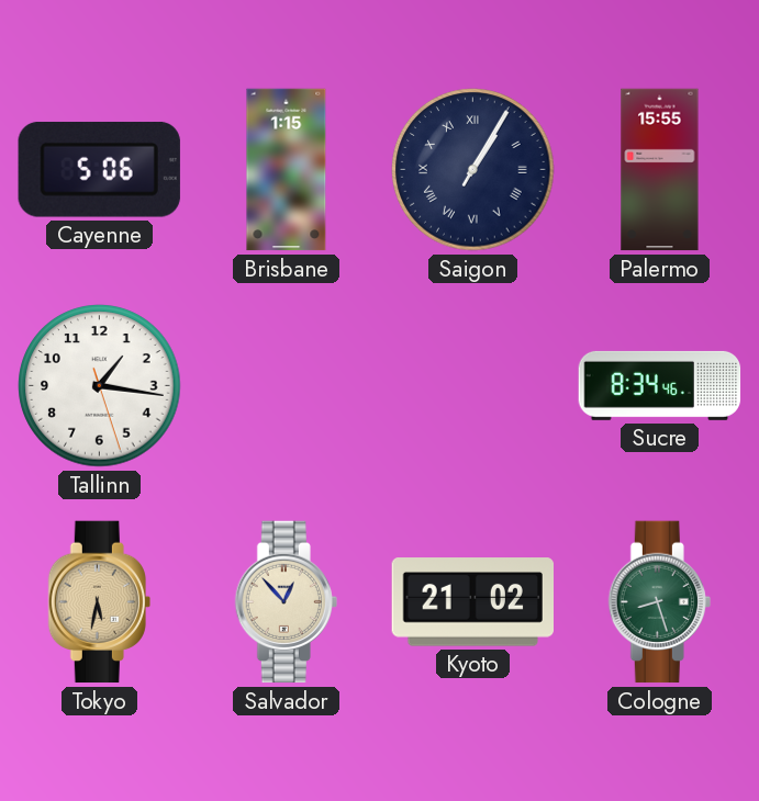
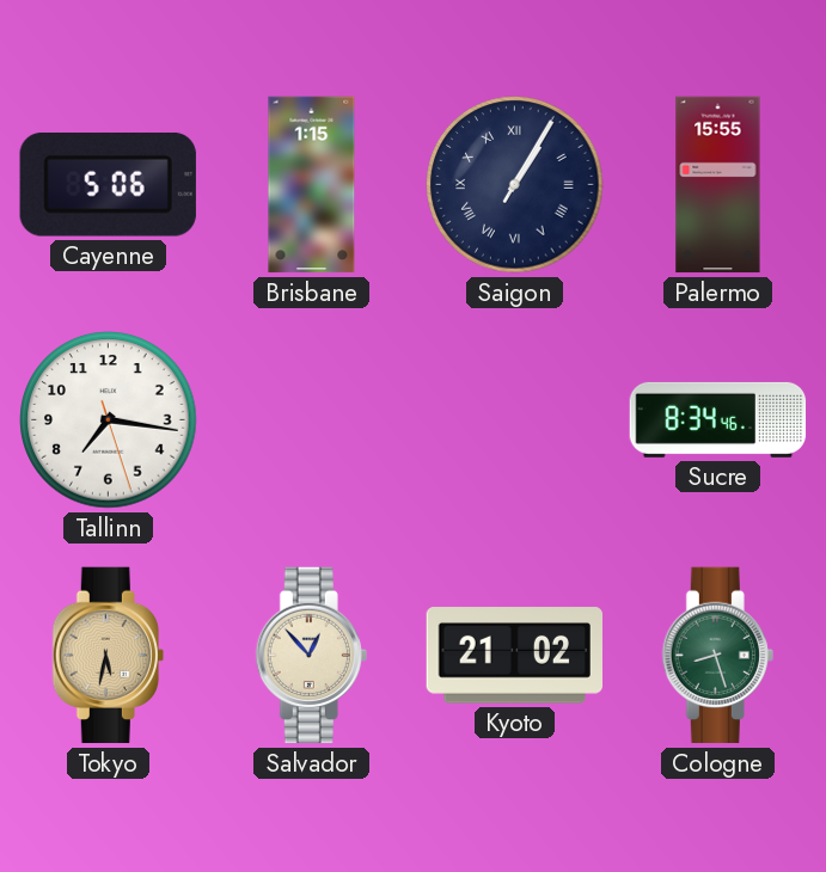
Tallinn: 1:16 -> 7:16 (109, 420)
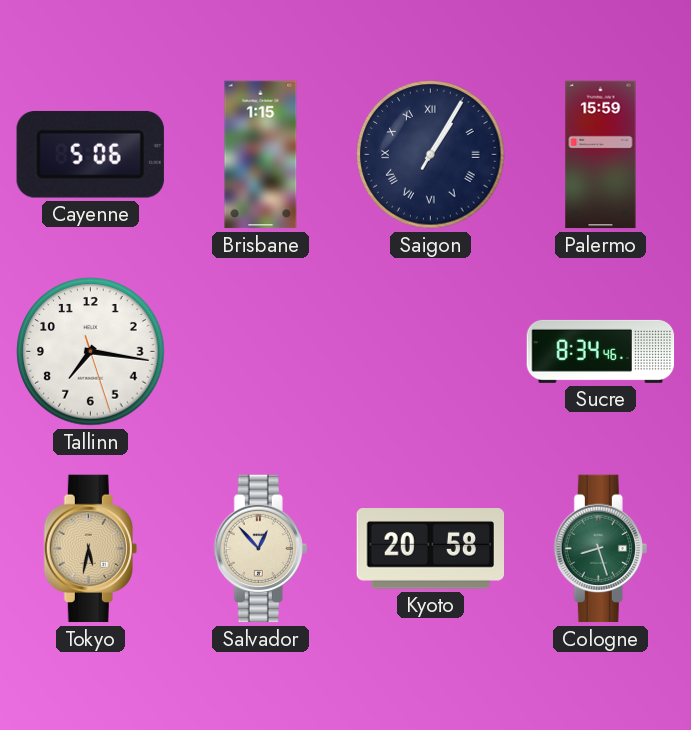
Palermo: 15:55 -> 15:59 (601, 155)
Kyoto: 21:02 -> 20:58 (430, 549)
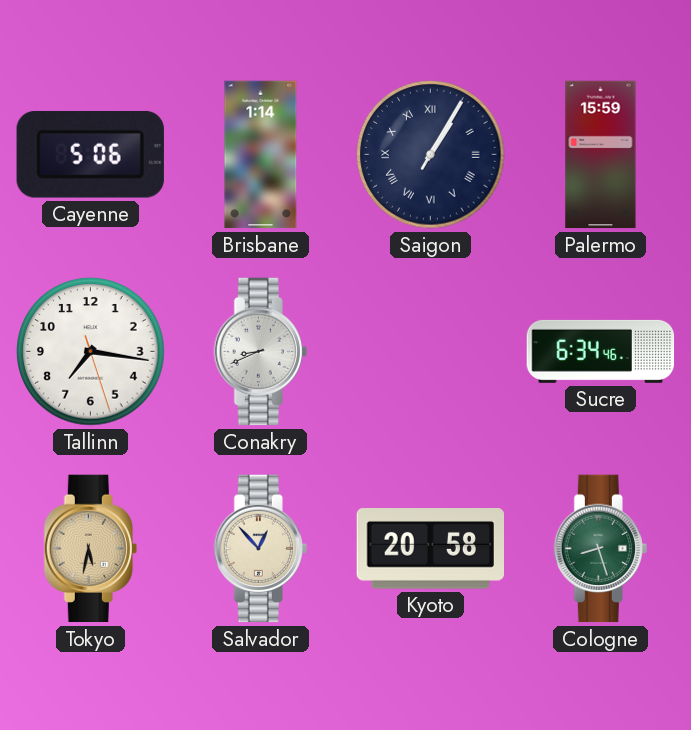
Brisbane: 1:15 -> 1:14 (261, 155)
Conakry: none -> 8:41 (260, 352)
Sucre: 8:34 -> 6:34 (601, 351)
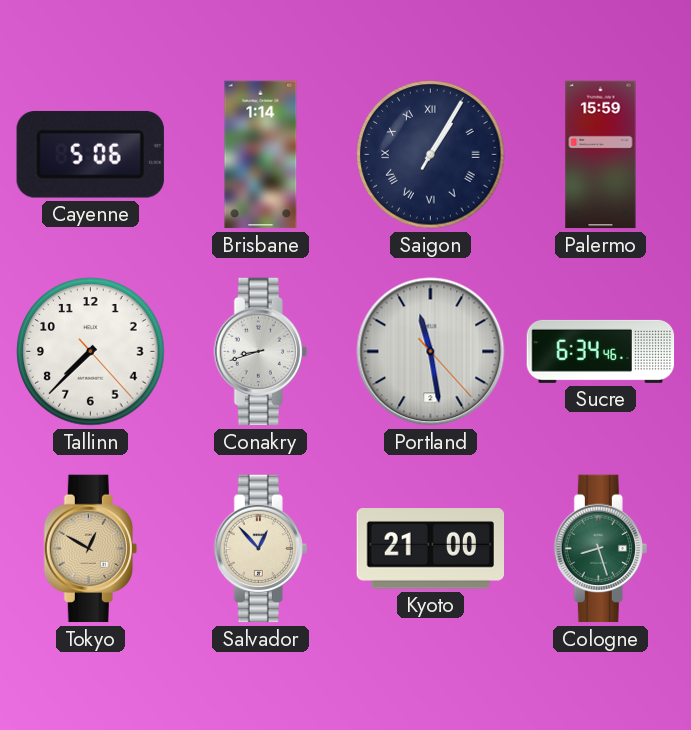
Tallinn: 7:16 -> 7:37 (91, 352)
Conakry: 8:41 -> 8:42 (260, 352)
Portland: none -> 11:28 (431, 352)
Tokyo: 5:32 -> 12:50 (90, 549)
Kyoto: 20:58 -> 21:00 (430, 549)
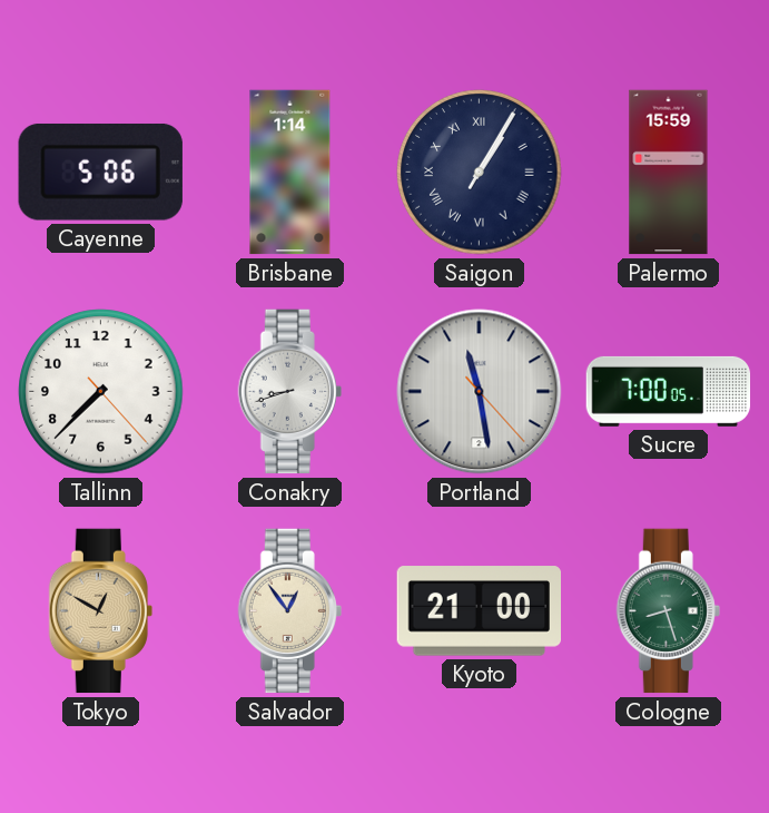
Sucre: 6:34 -> 7:00 (669, 391)
Salvador: 12:53 -> 12:54 (289, 611)
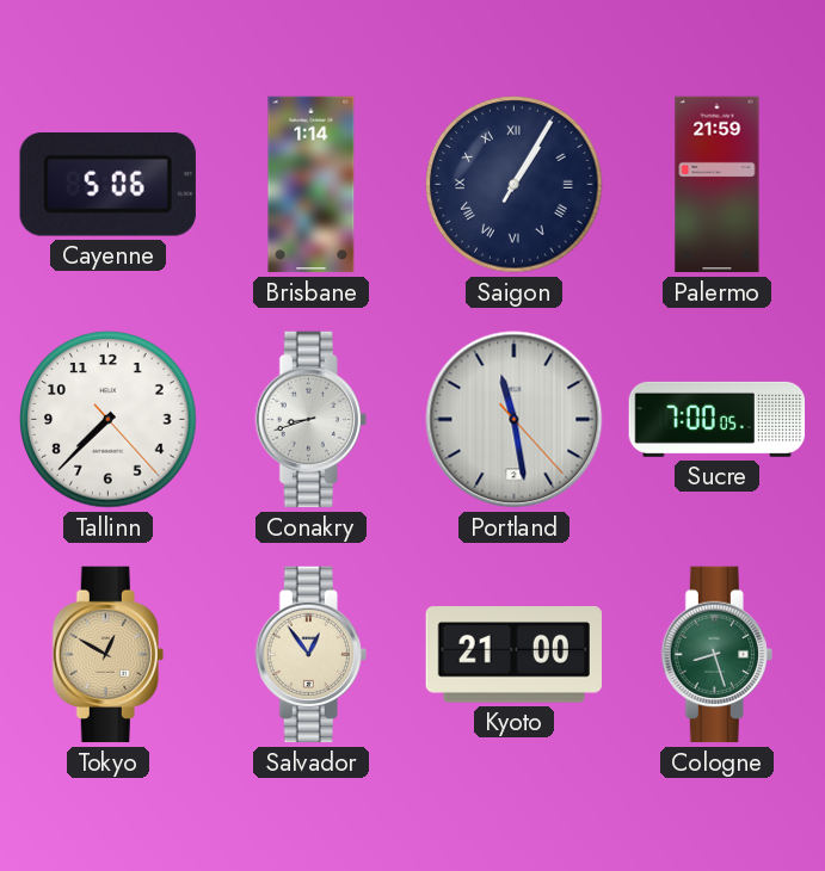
Palermo: 15:59 -> 21:59 (718, 185)
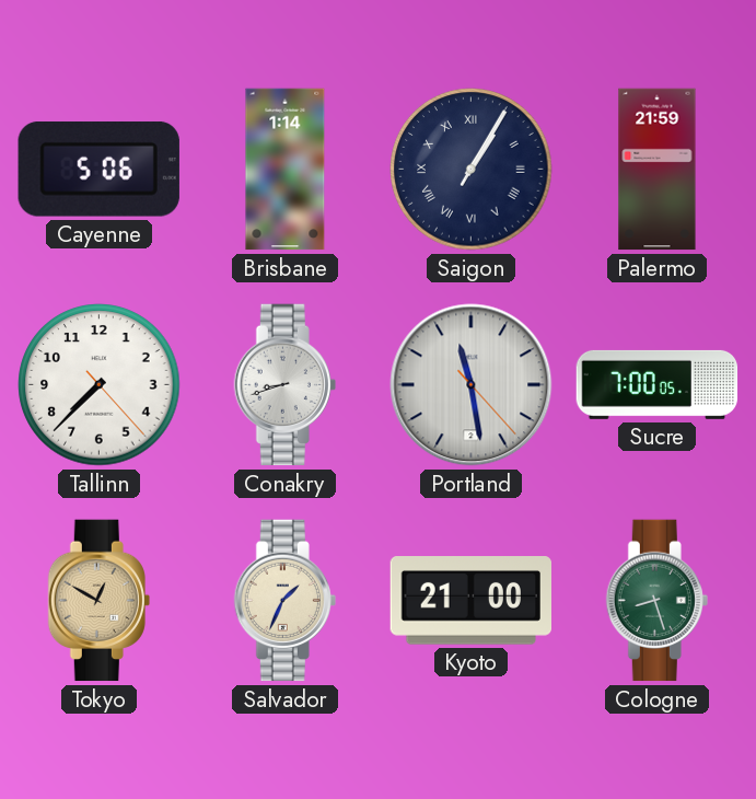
Salvador: 12:54 -> 1:34 (284, 601)
